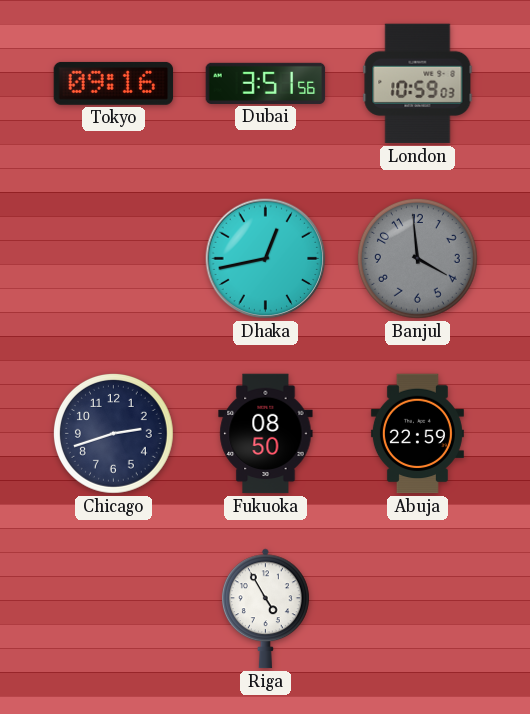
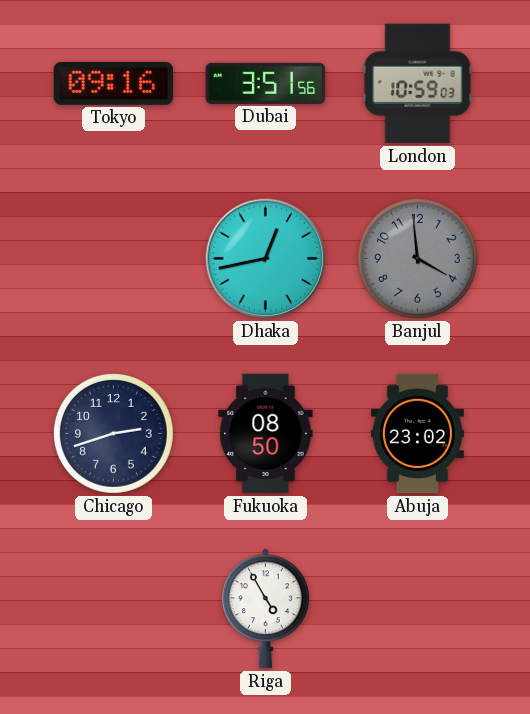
Abuja: 22:59 -> 23:02 (417, 434)
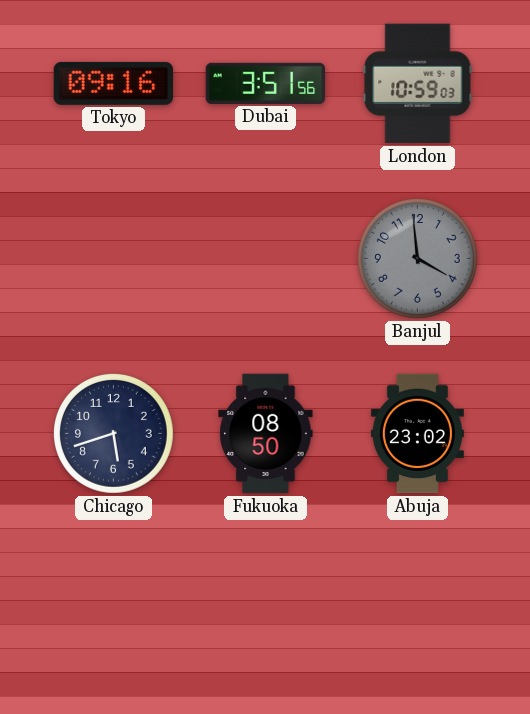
Dhaka: 12:43 -> none (266, 259)
Chicago: 2:42 -> 5:42 (113, 433)
Riga: 4:55 -> none (265, 609)
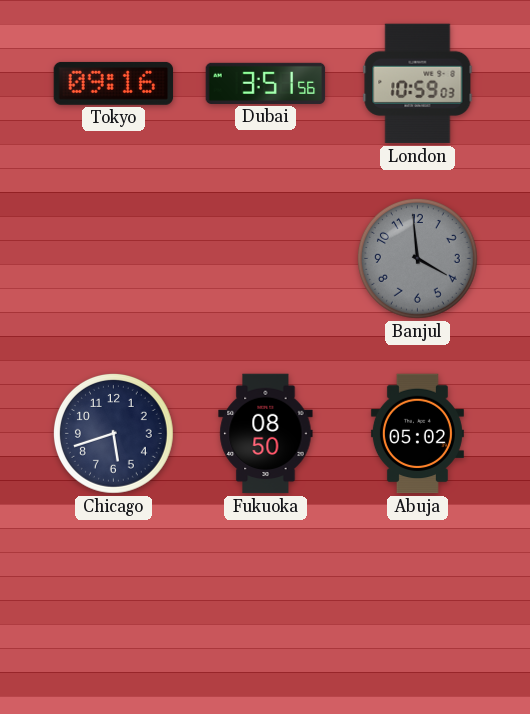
Abuja: 23:02 -> 05:02 (417, 434)
